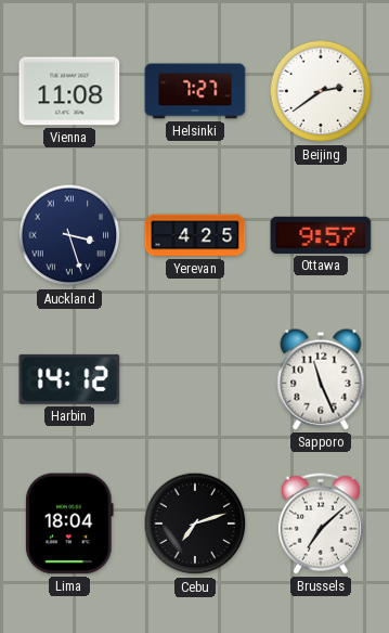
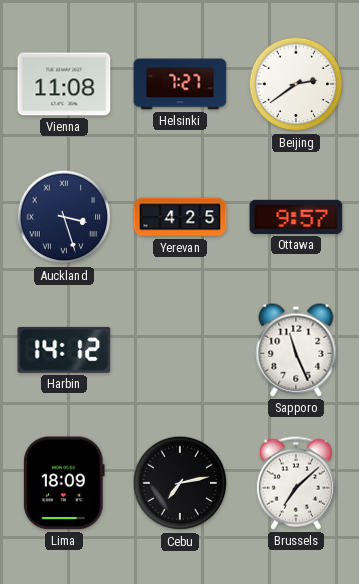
Lima: 18:04 -> 18:09 (64, 483)
Cebu: 7:12 -> 7:13 (180, 483)
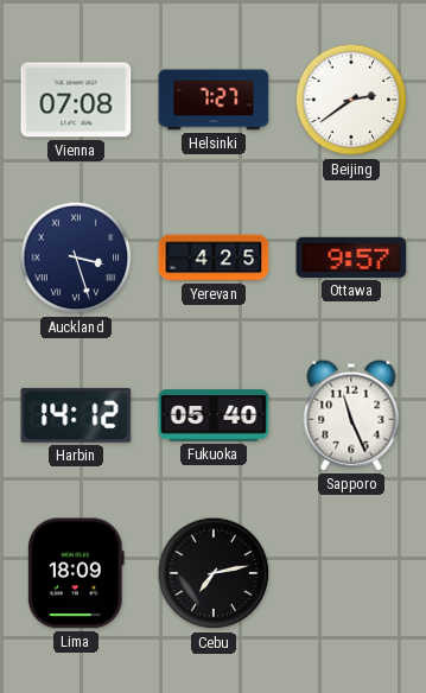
Vienna: 11:08 -> 07:08 (76, 100)
Fukuoka: none -> 05:40 (214, 415)
Brussels: 7:08 -> none (296, 483)
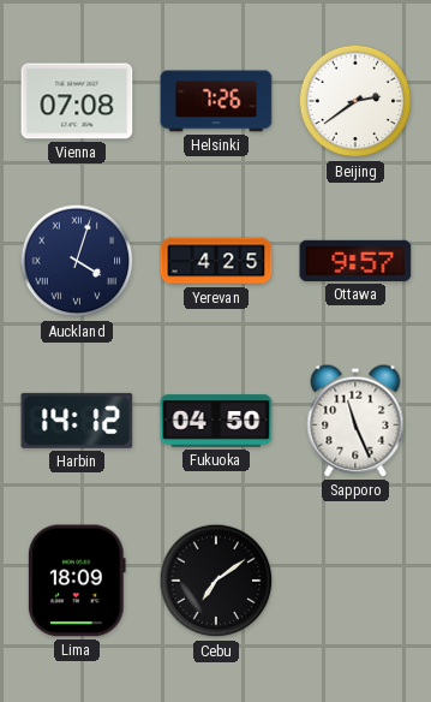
Helsinki: 7:27 -> 7:26 (216, 101)
Auckland: 3:27 -> 4:03 (77, 261)
Fukuoka: 05:40 -> 04:50 (216, 421)
Cebu: 7:13 -> 7:09 (216, 581)
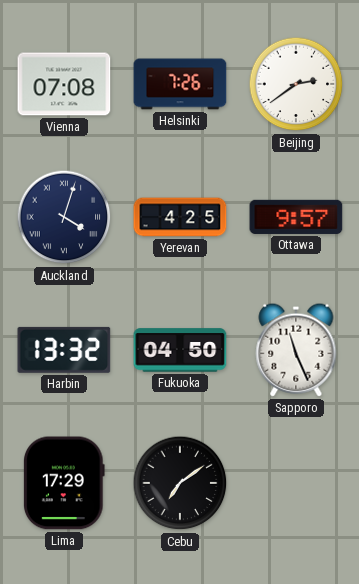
Harbin: 14:12 -> 13:32 (64, 350)
Lima: 18:09 -> 17:29 (64, 483)
